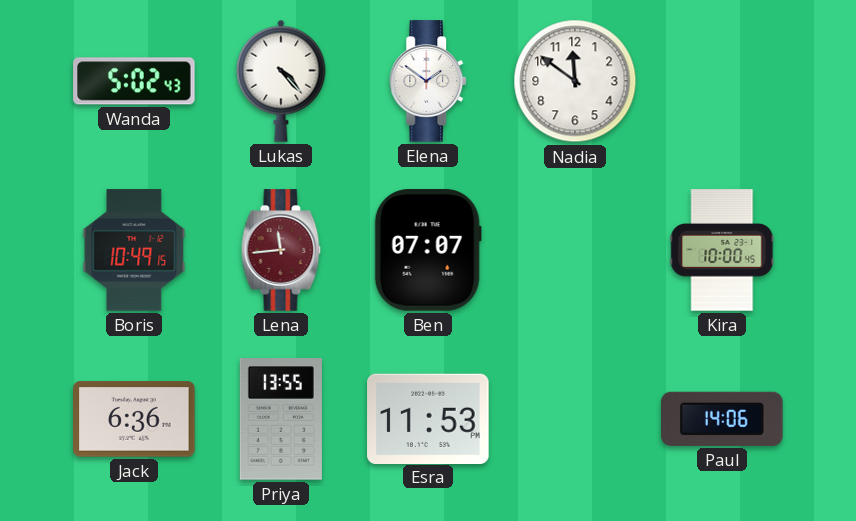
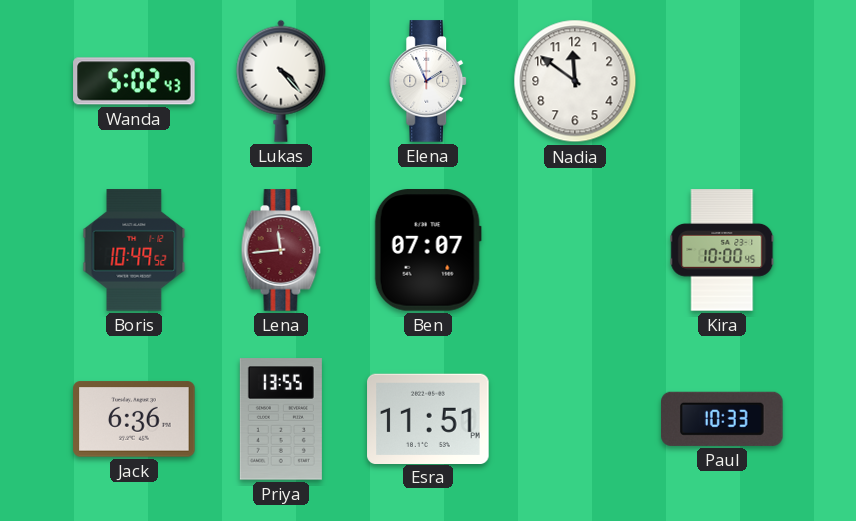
Elena: 1:51 -> 1:56 (429, 81)
Boris: 10:49:15 -> 10:49:52 (134, 250)
Esra: 11:53 -> 11:51 (428, 418)
Paul: 14:06 -> 10:33 (722, 419)
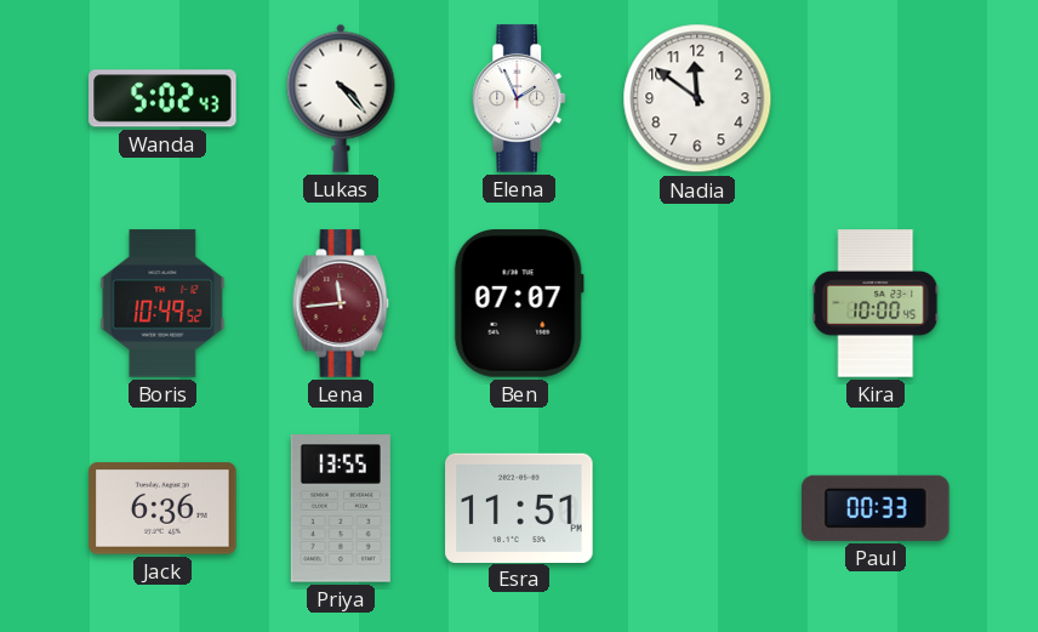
Paul: 10:33 -> 00:33 (876, 508)
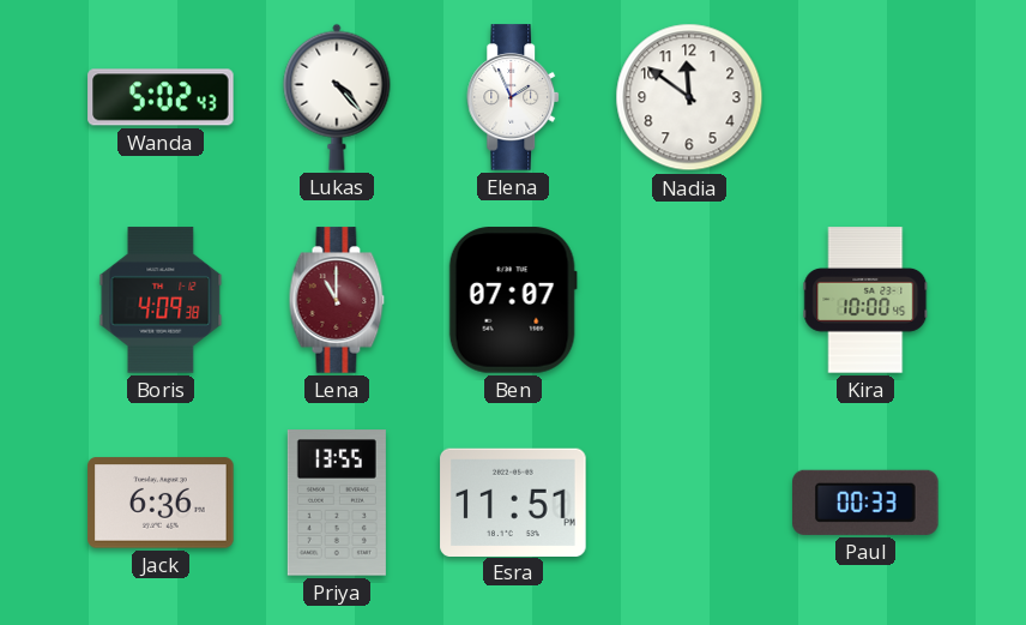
Boris: 10:49 -> 4:09 (161, 300)
Lena: 11:44 -> 11:00 (337, 300)
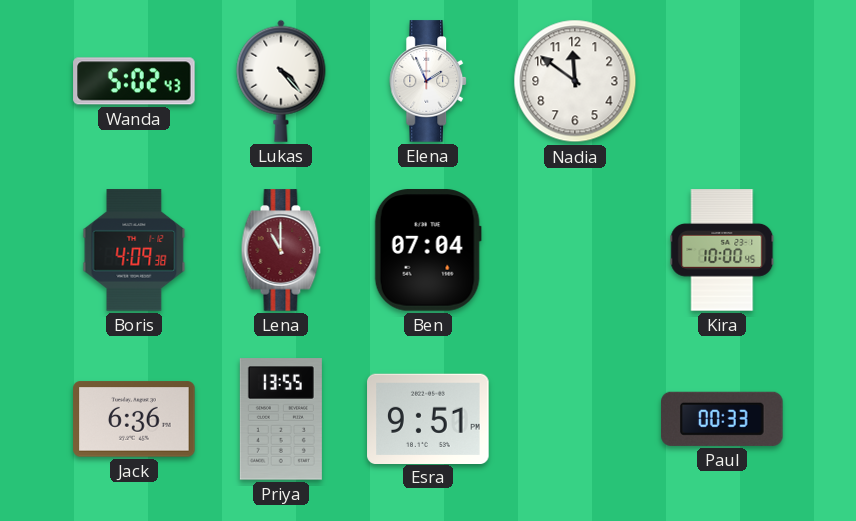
Ben: 07:07 -> 07:04 (428, 250)
Esra: 11:51 -> 9:51 (428, 418)
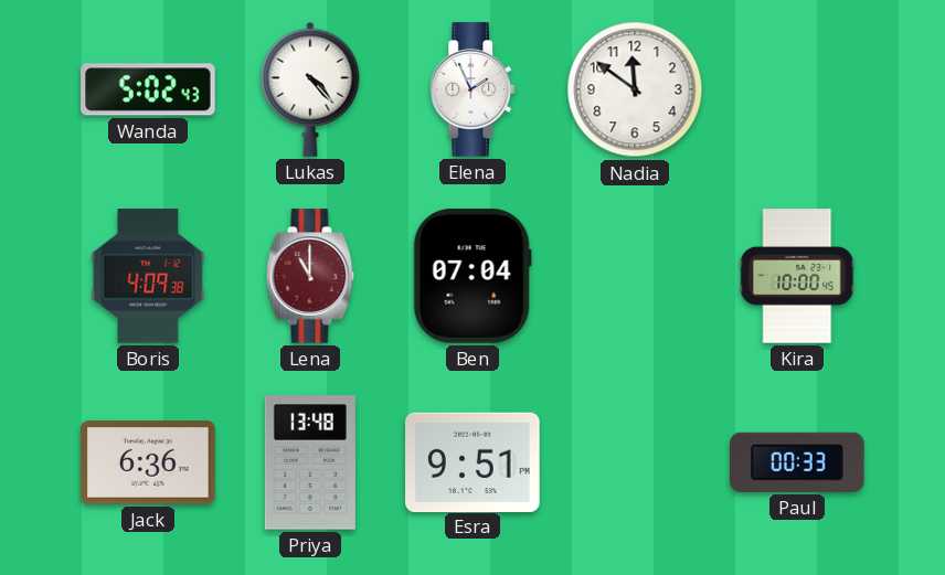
Priya: 13:55 -> 13:48 (310, 462)
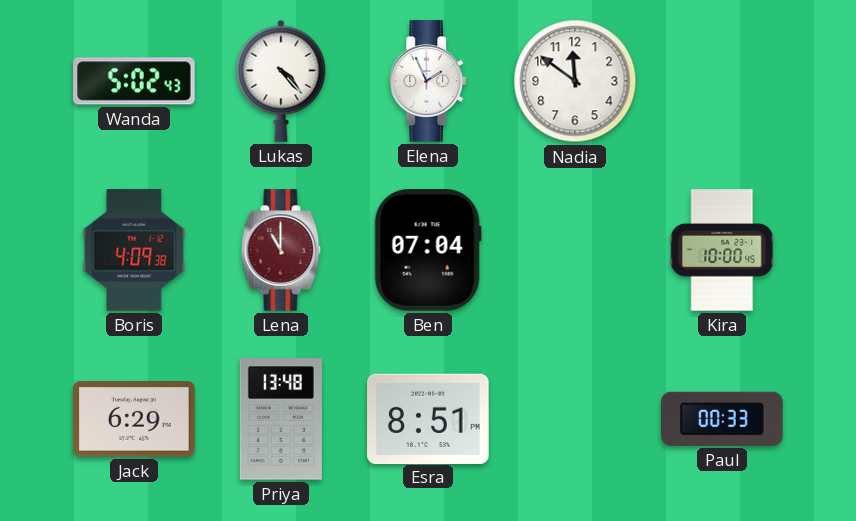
Jack: 6:36 -> 6:29 (134, 419)
Esra: 9:51 -> 8:51 (428, 418)
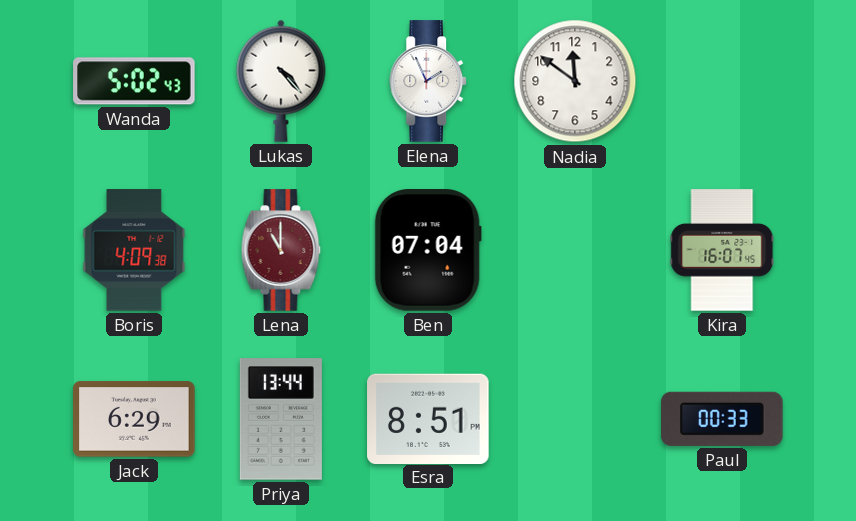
Kira: 10:00 -> 16:07 (722, 250)
Priya: 13:48 -> 13:44 (281, 419)
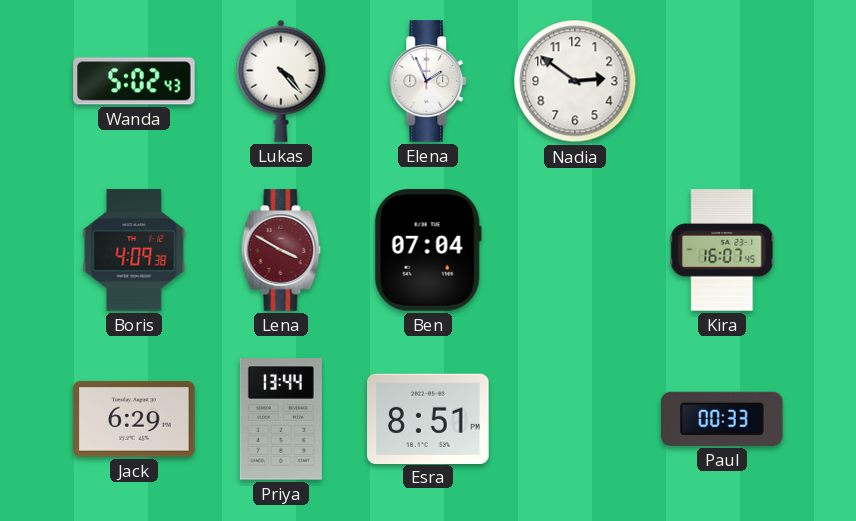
Nadia: 11:51 -> 2:51 (575, 81)
Lena: 11:00 -> 3:50 (281, 250)
